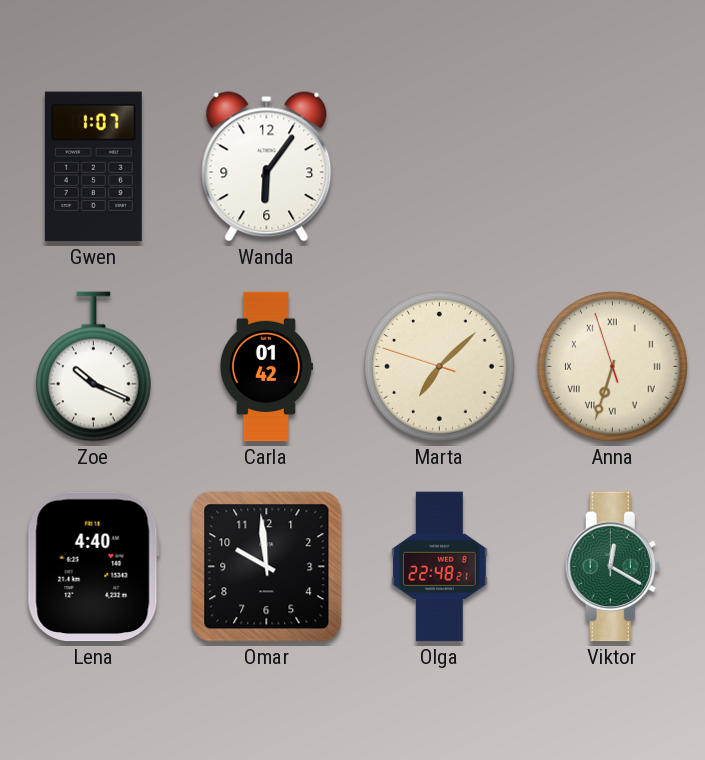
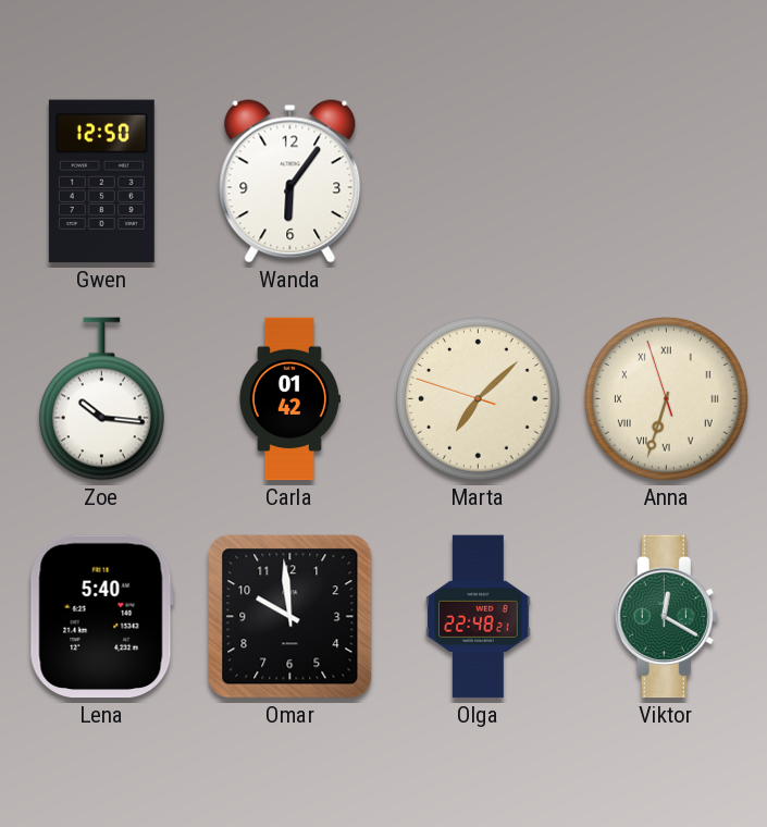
Gwen: 1:07 -> 12:50 (101, 182)
Zoe: 10:19 -> 10:16 (101, 399)
Lena: 4:40 -> 5:40 (101, 617)
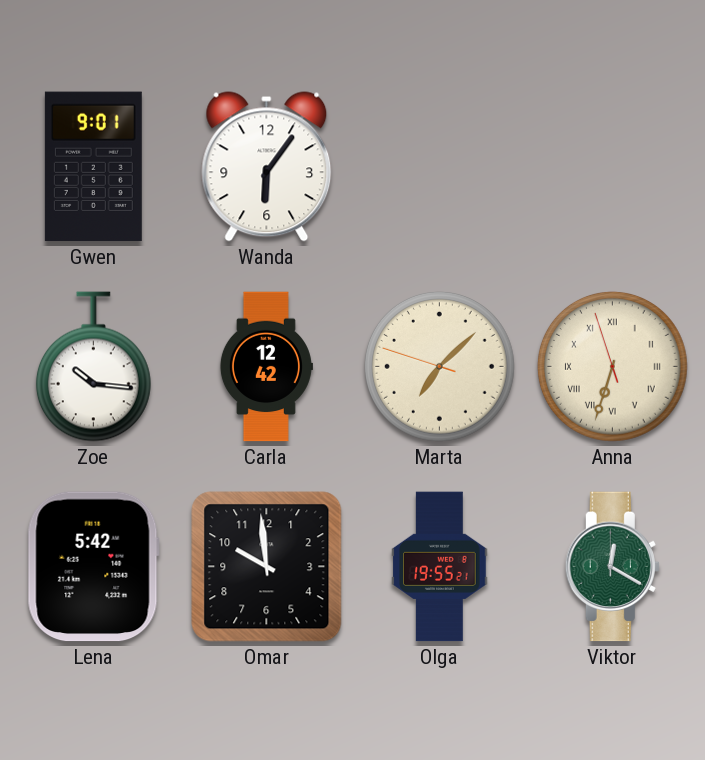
Gwen: 12:50 -> 9:01 (93, 167)
Carla: 01:42 -> 12:42 (266, 367)
Lena: 5:40 -> 5:42 (93, 567)
Olga: 22:48 -> 19:55 (440, 567)
